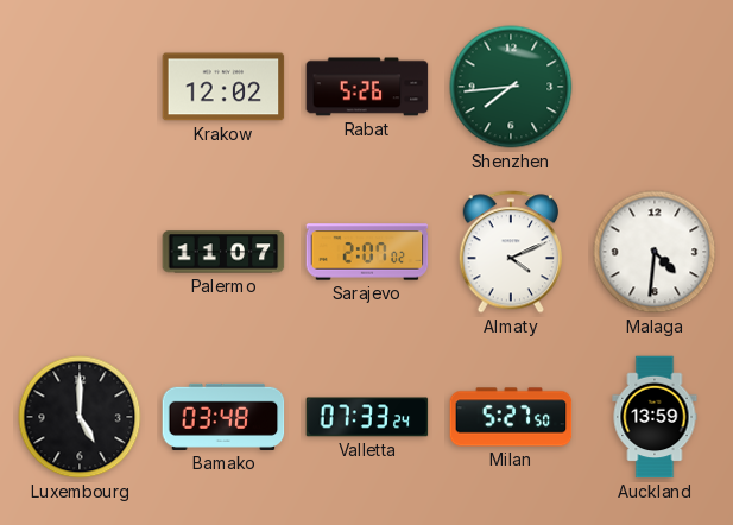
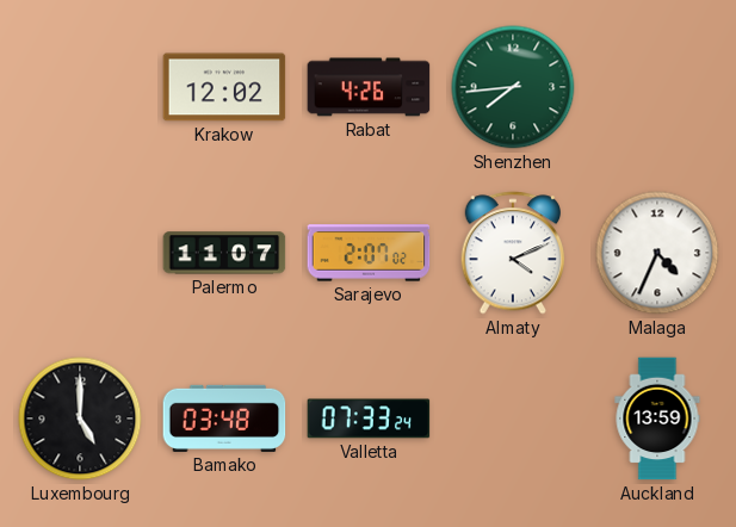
Rabat: 5:26 -> 4:26 (369, 87)
Malaga: 4:31 -> 4:34 (657, 253)
Milan: 5:27 -> none (511, 417)
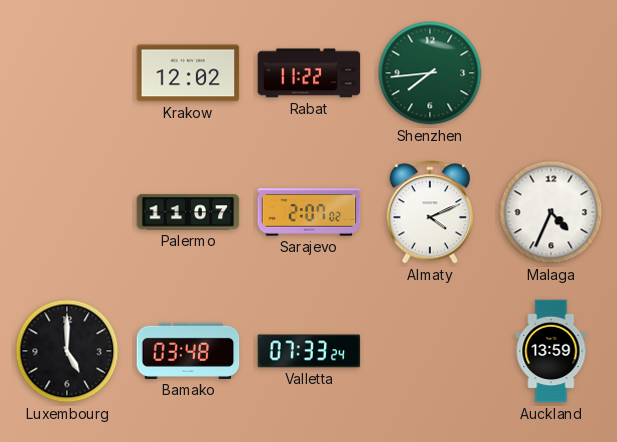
Rabat: 4:26 -> 11:22 (309, 73)
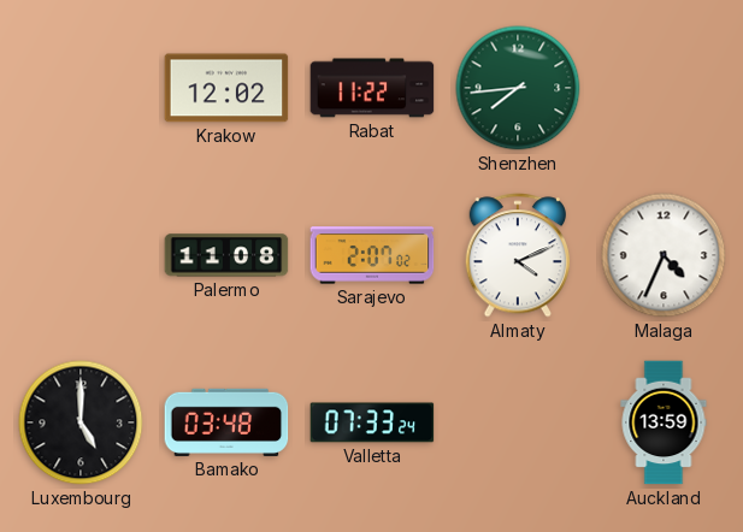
Palermo: 11:07 -> 11:08 (226, 255)
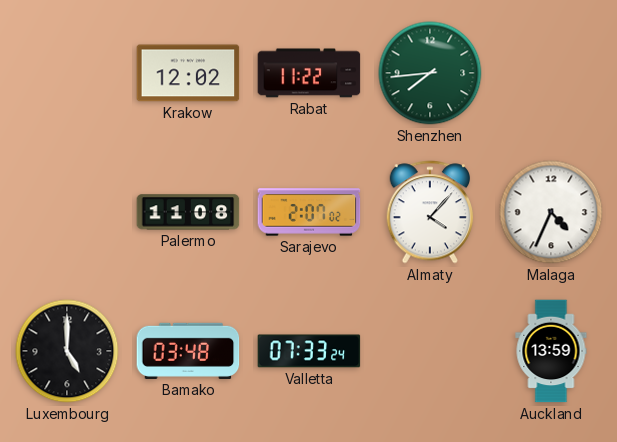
Almaty: 4:11 -> 4:07 (430, 212)
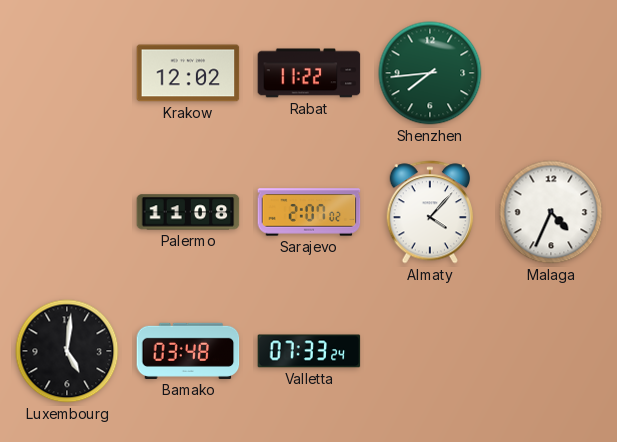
Luxembourg: 5:00 -> 5:01 (67, 351)
Auckland: 13:59 -> none (551, 351)
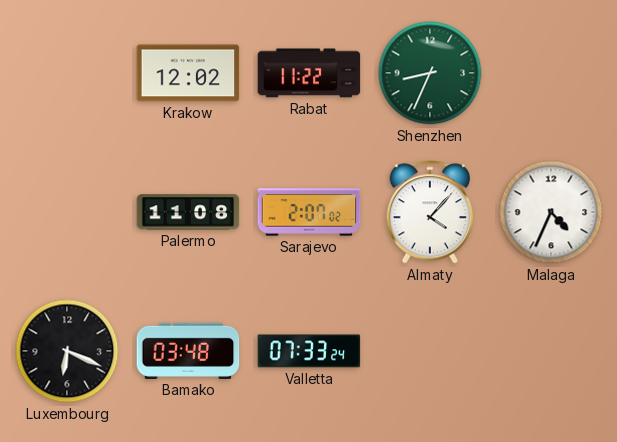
Shenzhen: 7:44 -> 8:34 (430, 73)
Luxembourg: 5:01 -> 6:19 (67, 351)
